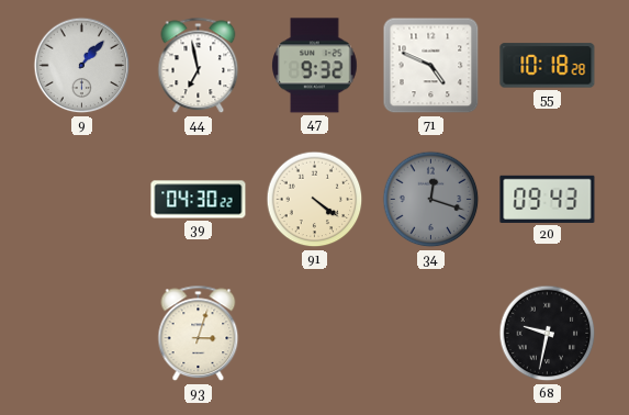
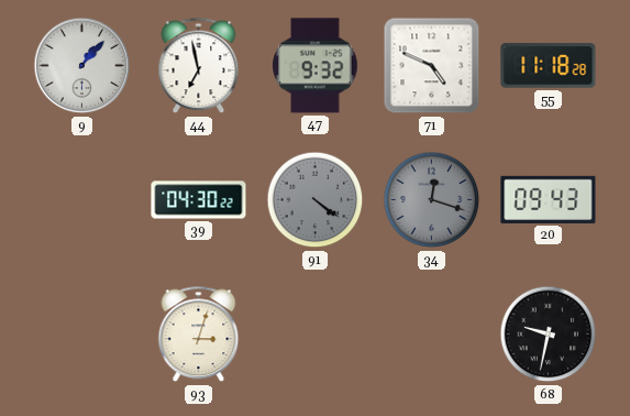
55: 10:18 -> 11:18 (549, 66)
91 dial: cream -> grey (316, 200)
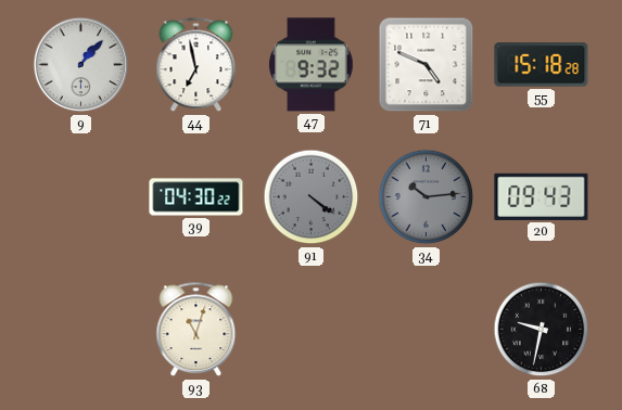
55: 11:18 -> 15:18 (542, 65)
34: 12:18 -> 10:14 (427, 197)
93: 3:03 -> 11:03 (196, 330)
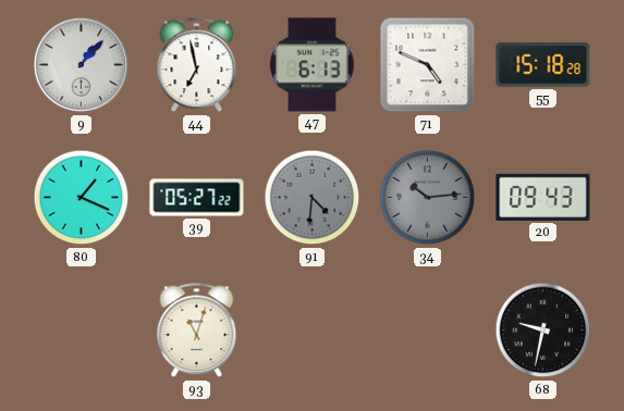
47: 9:32 -> 6:13 (313, 65)
80: none -> 1:19 (82, 198)
39: 04:30 -> 05:27 (197, 198)
91: 4:21 -> 4:31 (313, 198)
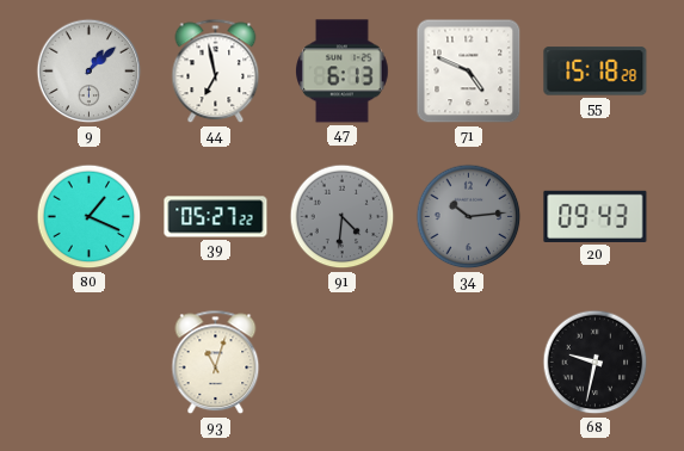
9: 1:07 -> 1:08 (90, 72)
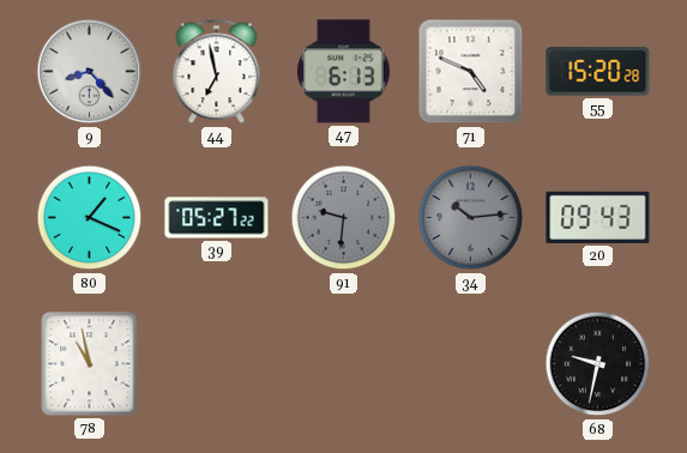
9: 1:08 -> 8:23 (90, 72)
55: 15:18 -> 15:20 (598, 72)
91: 4:31 -> 9:31 (344, 218)
78: none -> 10:58 (90, 364)
93: 11:03 -> none (216, 363)
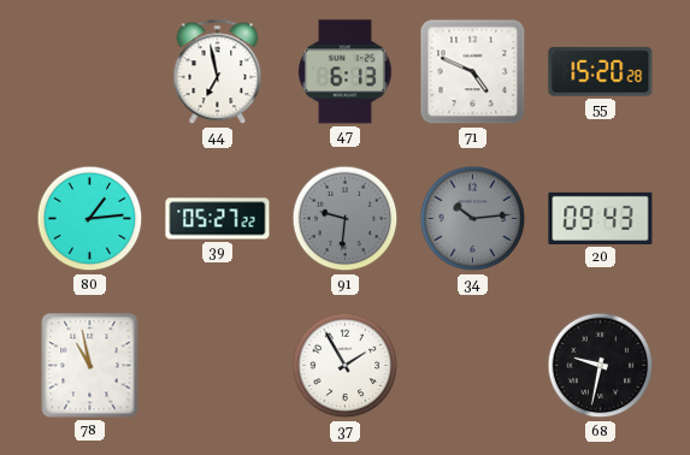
9: 8:23 -> none (90, 72)
80: 1:19 -> 1:14 (90, 219)
37: none -> 1:55 (346, 366)
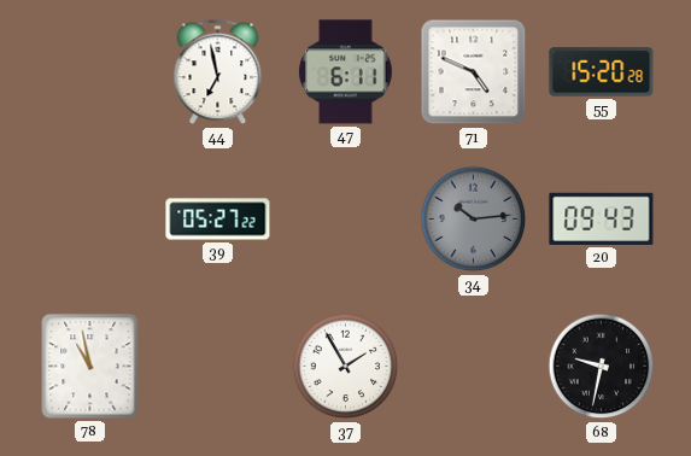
47: 6:13 -> 6:11 (346, 72)
80: 1:14 -> none (90, 219)
91: 9:31 -> none (346, 219)
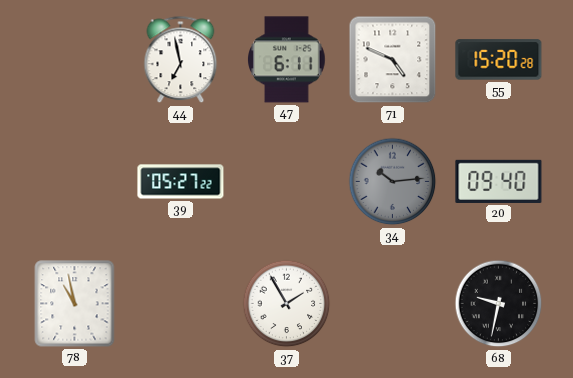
20: 09:43 -> 09:40 (499, 181)
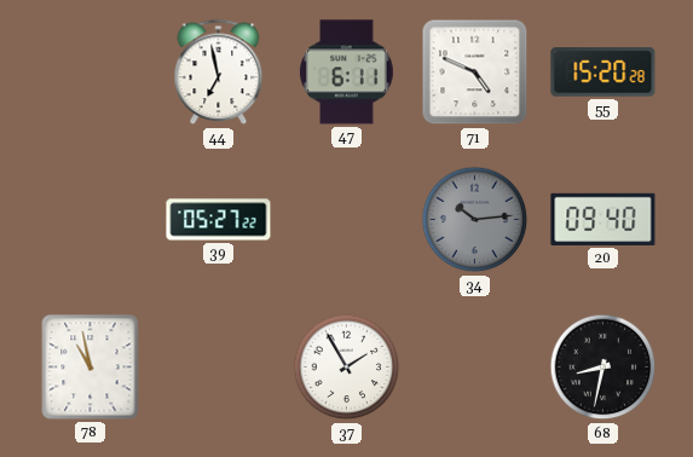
68: 9:32 -> 8:32 (604, 368)
